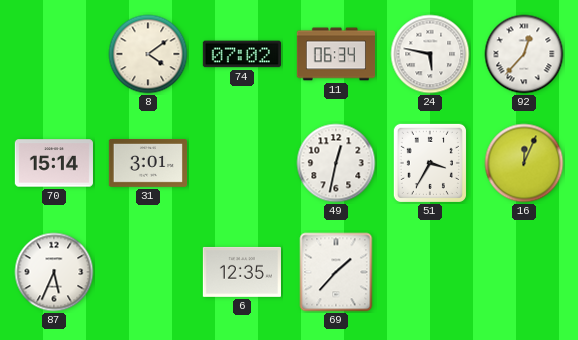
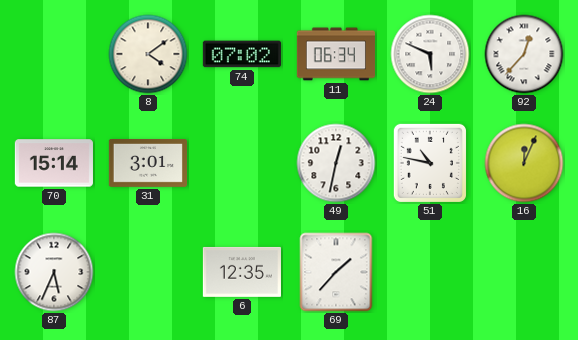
24: 5:47 -> 5:49 (430, 54)
51: 3:35 -> 10:47 (430, 163)
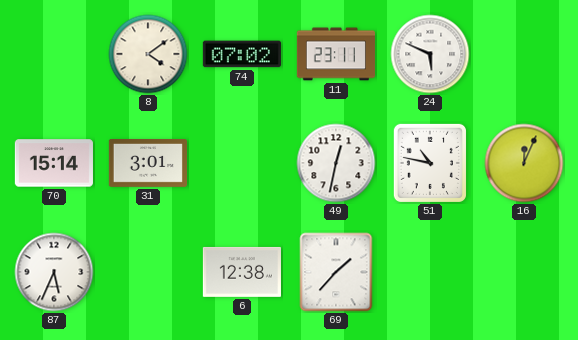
11: 06:34 -> 23:11 (336, 54)
92: 12:37 -> none (524, 54)
6: 12:35 -> 12:38 (242, 272)
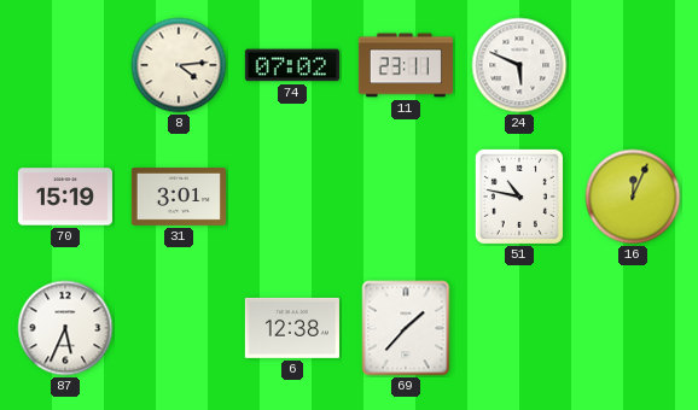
8: 4:09 -> 4:14 (179, 65)
70: 15:14 -> 15:19 (65, 197)
49: 12:32 -> none (336, 163)
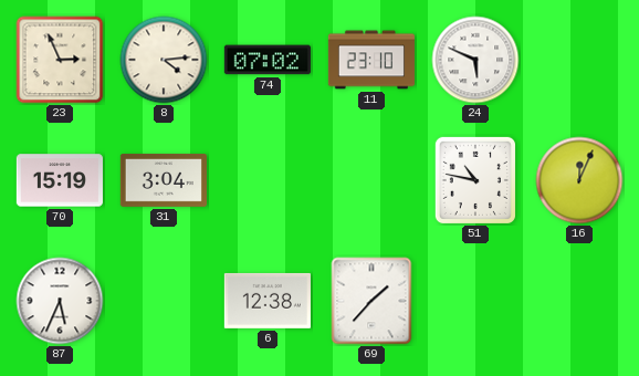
23: none -> 2:56 (60, 60)
11: 23:11 -> 23:10 (371, 60)
31: 3:01 -> 3:04 (164, 181)
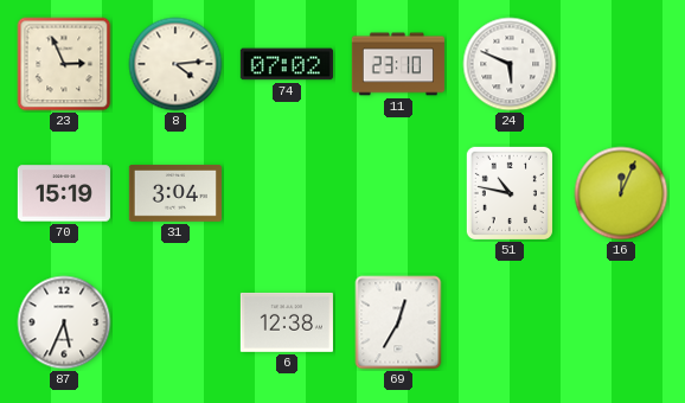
69: 1:37 -> 12:35 (398, 322)
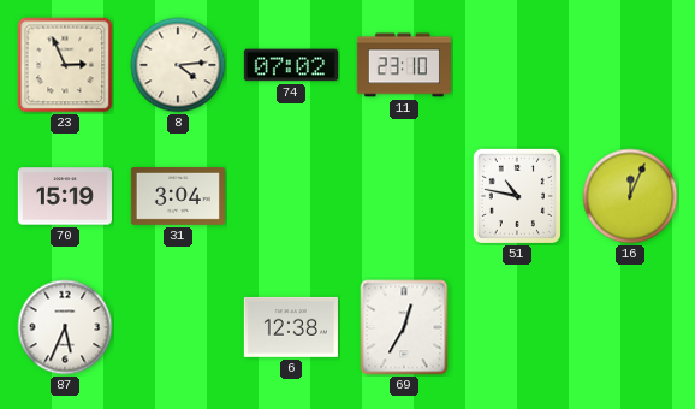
24: 5:49 -> none (510, 64)
